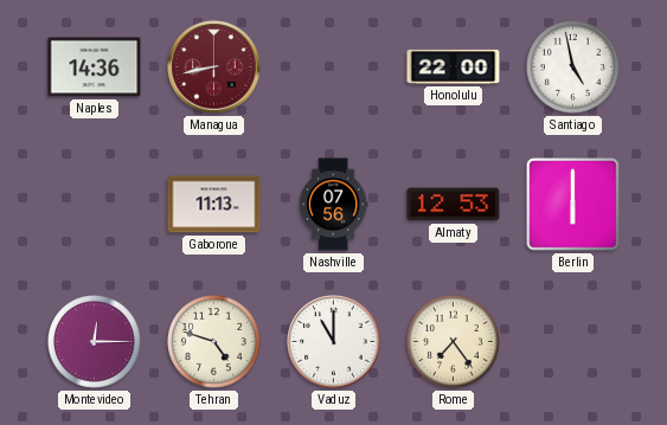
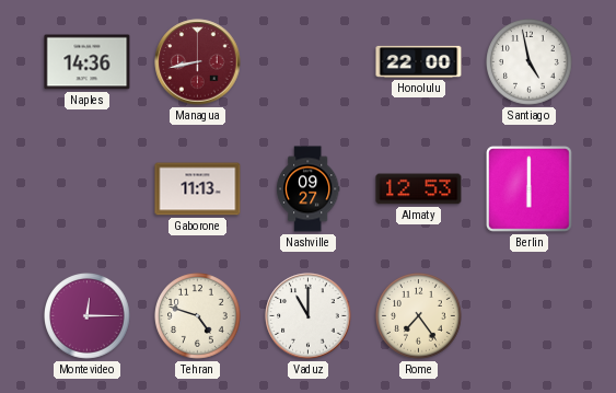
Nashville: 07:56 -> 09:27 (307, 189)
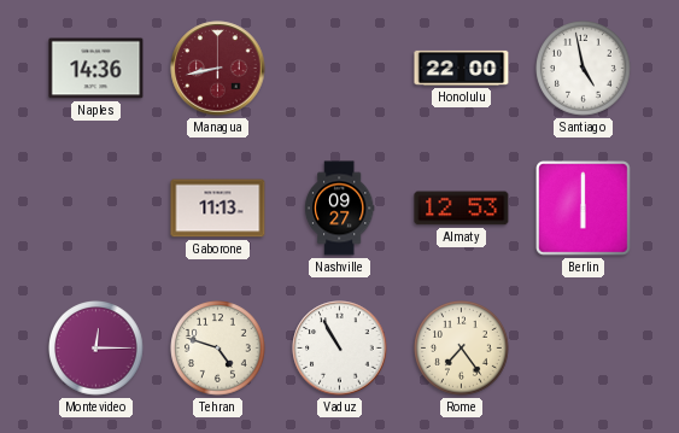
Vaduz: 11:00 -> 10:55 (340, 349)
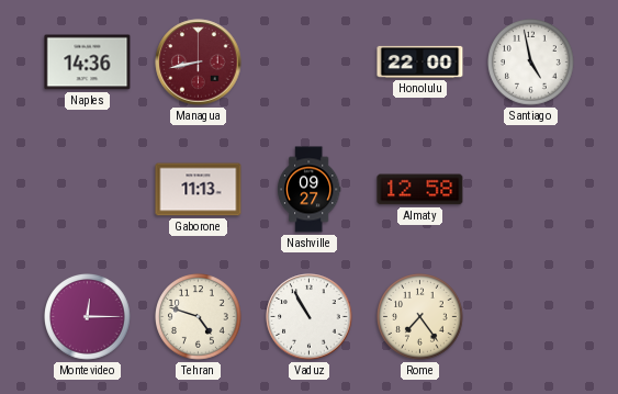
Almaty: 12:53 -> 12:58 (420, 190)
Berlin: 6:00 -> none (584, 209)
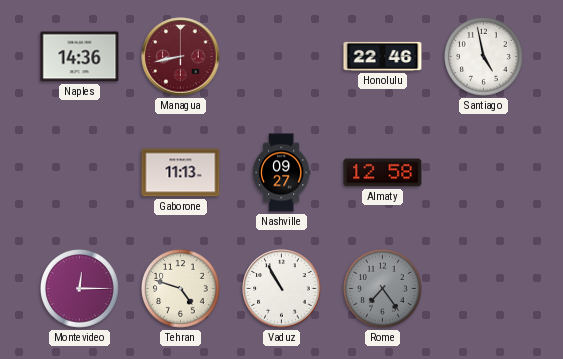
Honolulu: 22:00 -> 22:46 (383, 56)
Rome dial: cream -> grey (383, 289)
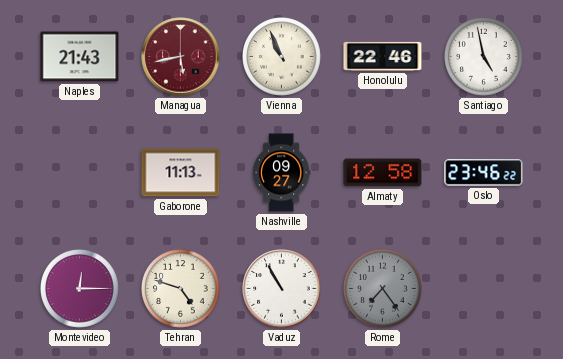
Naples: 14:36 -> 21:43 (80, 57)
Managua: 8:43 -> 5:43 (181, 57)
Vienna: none -> 10:56 (282, 57)
Oslo: none -> 23:46 (484, 173)
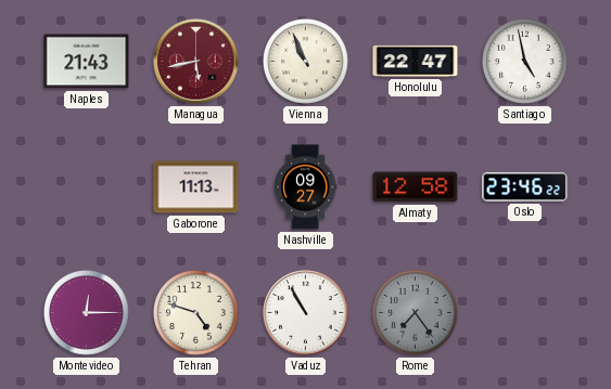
Honolulu: 22:46 -> 22:47 (416, 61)
